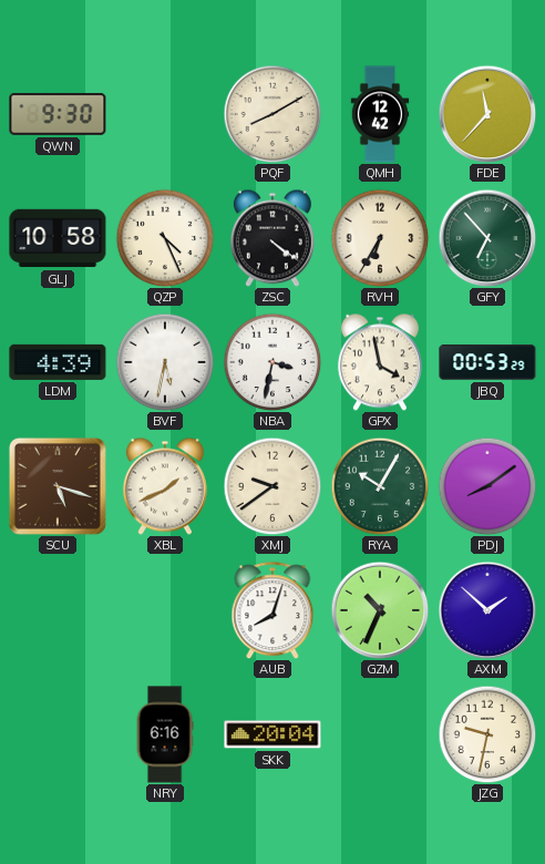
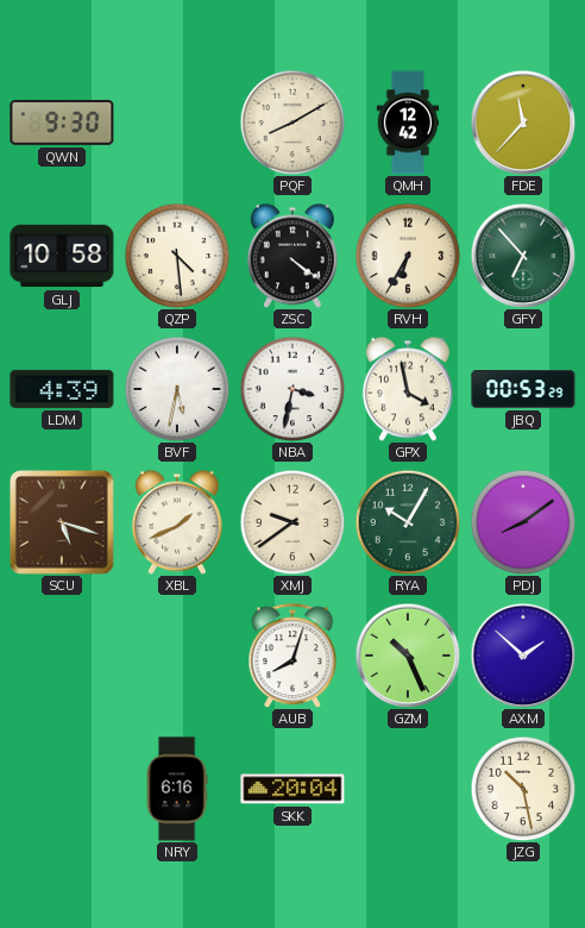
QZP: 4:26 -> 4:29 (177, 256)
GZM: 10:34 -> 10:26 (408, 656)
JZG: 9:32 -> 10:28 (523, 789)
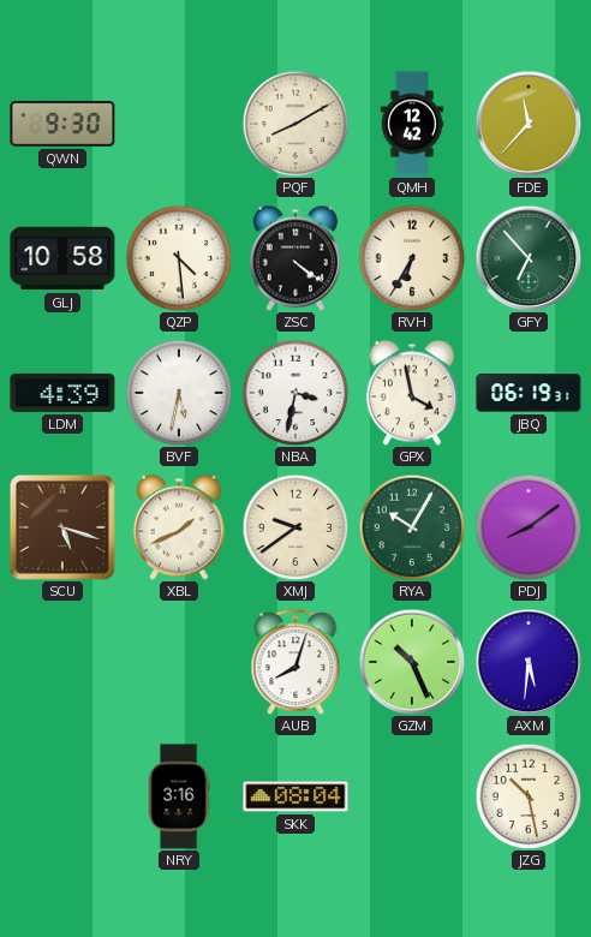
JBQ: 00:53 -> 06:19 (529, 393)
AXM: 1:52 -> 5:31 (529, 662)
NRY: 6:16 -> 3:16 (179, 796)
SKK: 20:04 -> 08:04 (295, 796)
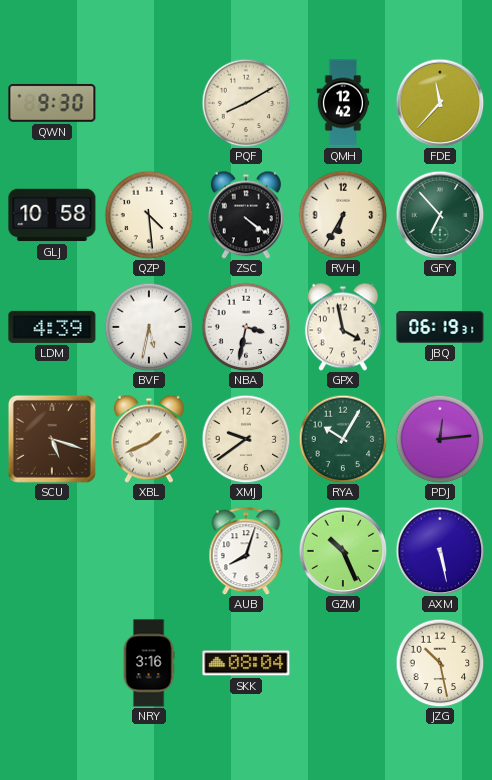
PDJ: 8:09 -> 12:14 (440, 439)
AXM: 5:31 -> 5:28 (440, 551)
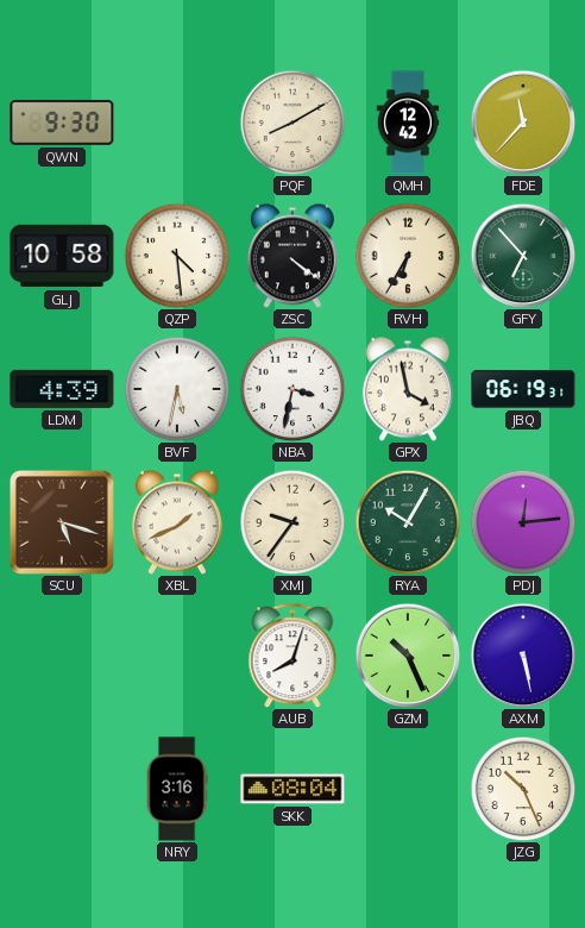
XMJ: 9:39 -> 9:36 (292, 522)
JZG: 10:28 -> 10:26 (523, 789)
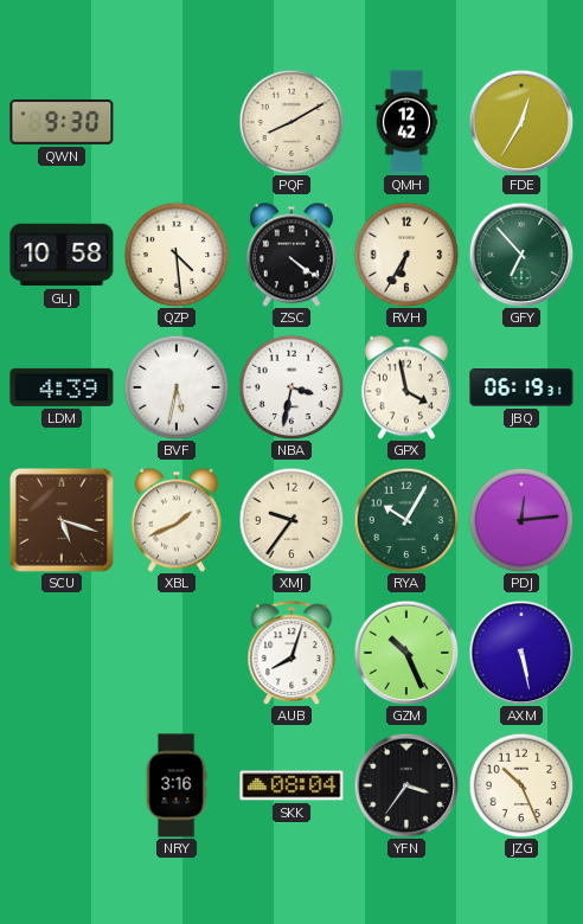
FDE: 11:37 -> 12:35 (521, 122)
YFN: none -> 3:36 (406, 785)
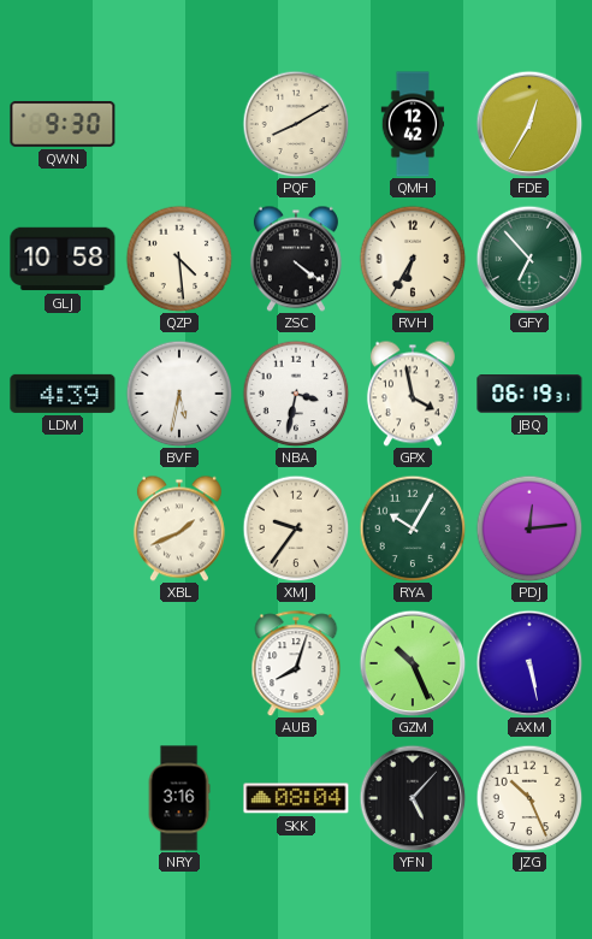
SCU: 5:18 -> none (62, 520)
YFN: 3:36 -> 5:07 (413, 798)
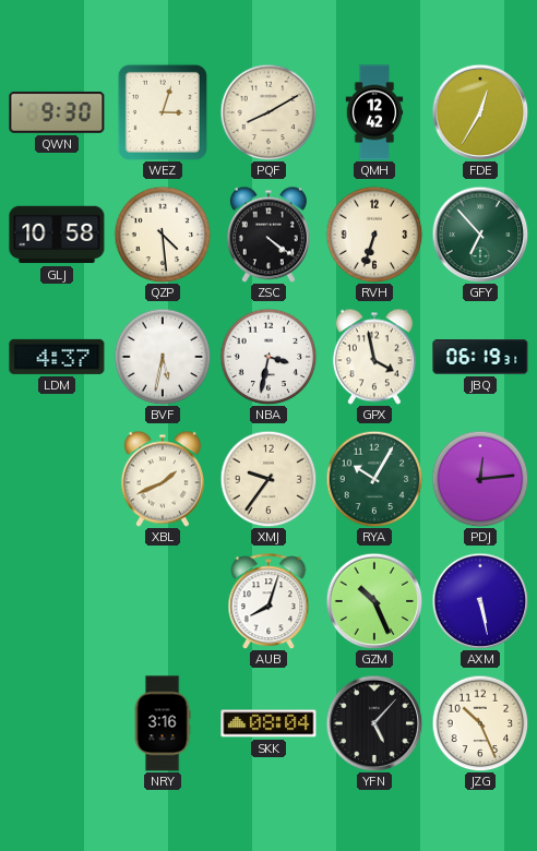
WEZ: none -> 3:03 (163, 112)
RVH: 6:35 -> 6:33 (374, 235)
LDM: 4:39 -> 4:37 (57, 357)
